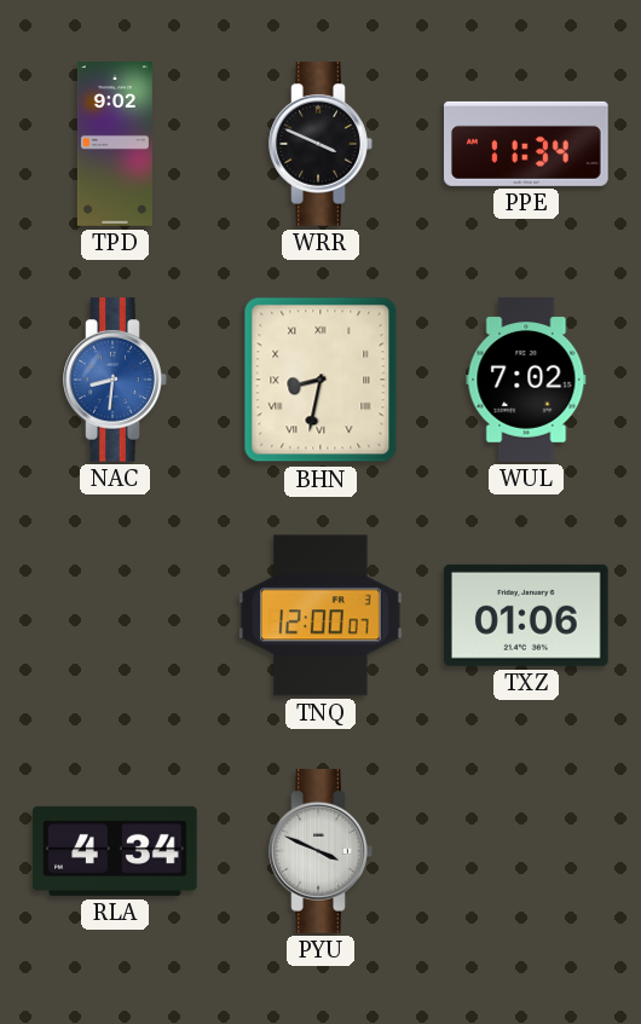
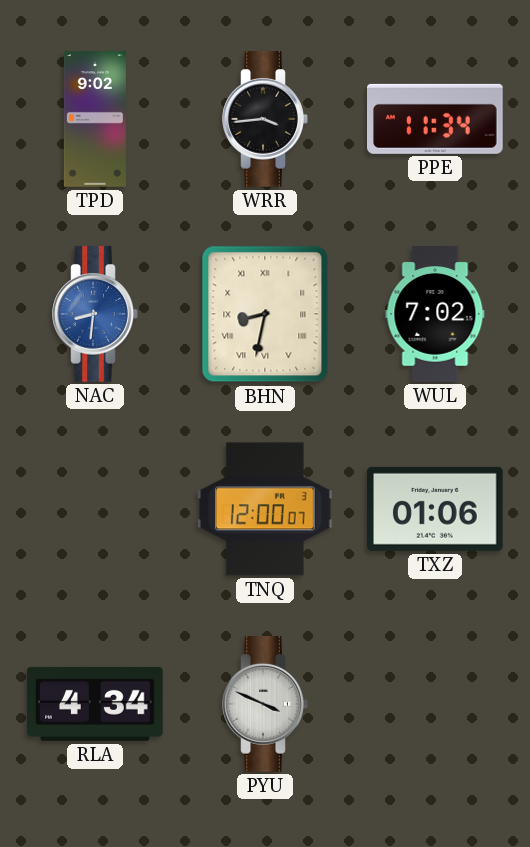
WRR: 3:49 -> 3:44 (265, 119)
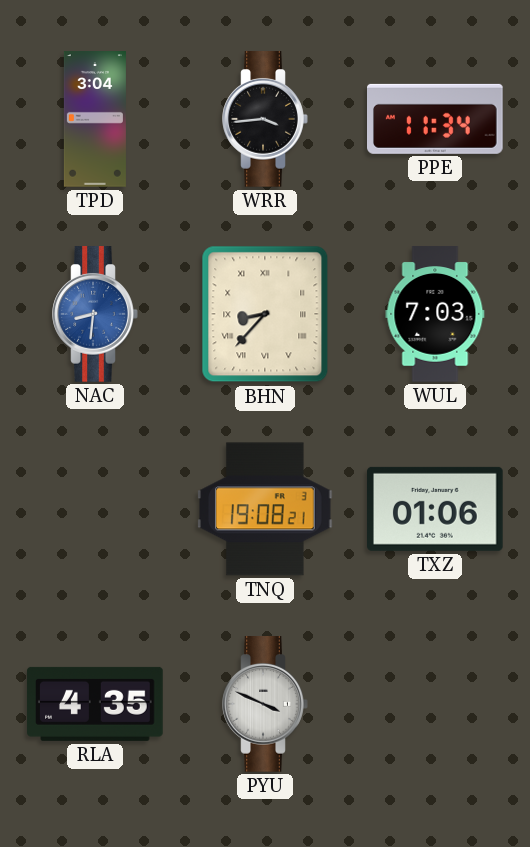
TPD: 9:02 -> 3:04 (95, 119)
BHN: 8:32 -> 8:37 (265, 314)
WUL: 7:02 -> 7:03 (435, 314)
TNQ: 12:00 -> 19:08 (266, 509)
RLA: 4:34 -> 4:35 (95, 704)
